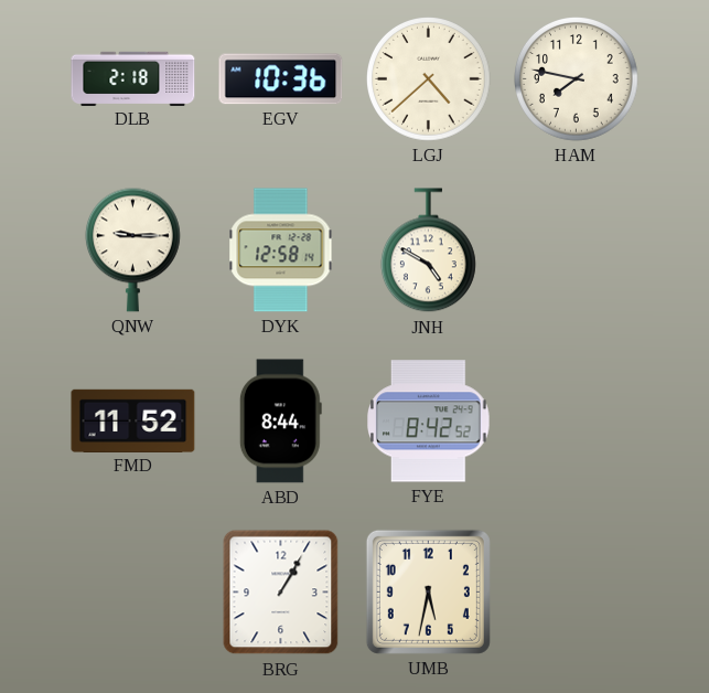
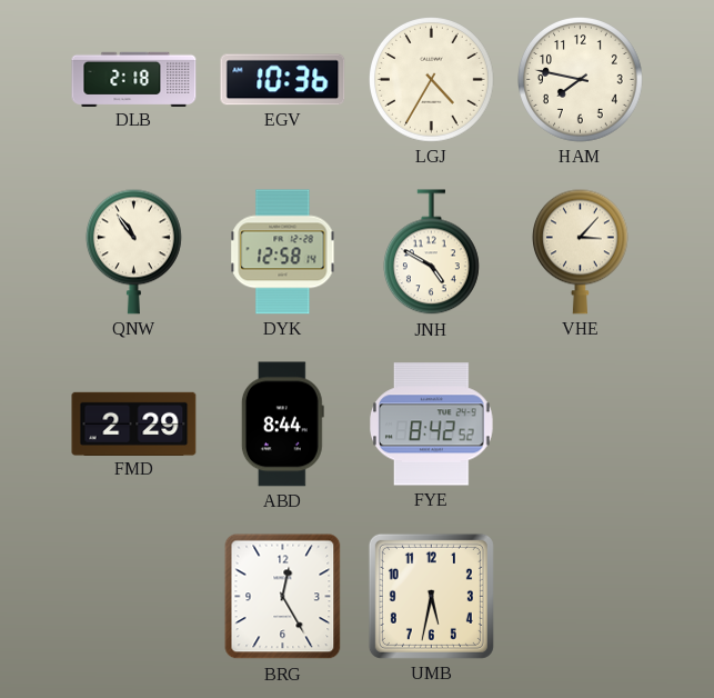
LGJ: 4:38 -> 4:35 (432, 80)
QNW: 9:15 -> 10:54 (133, 251)
VHE: none -> 3:07 (580, 251)
FMD: 11:52 -> 2:29 (134, 423)
BRG: 1:05 -> 12:25 (283, 597)
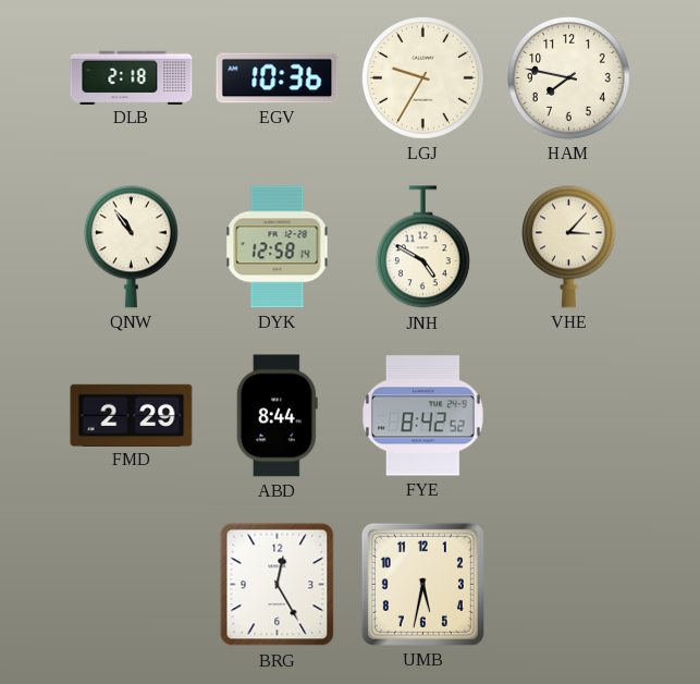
LGJ: 4:35 -> 9:35 (423, 78)
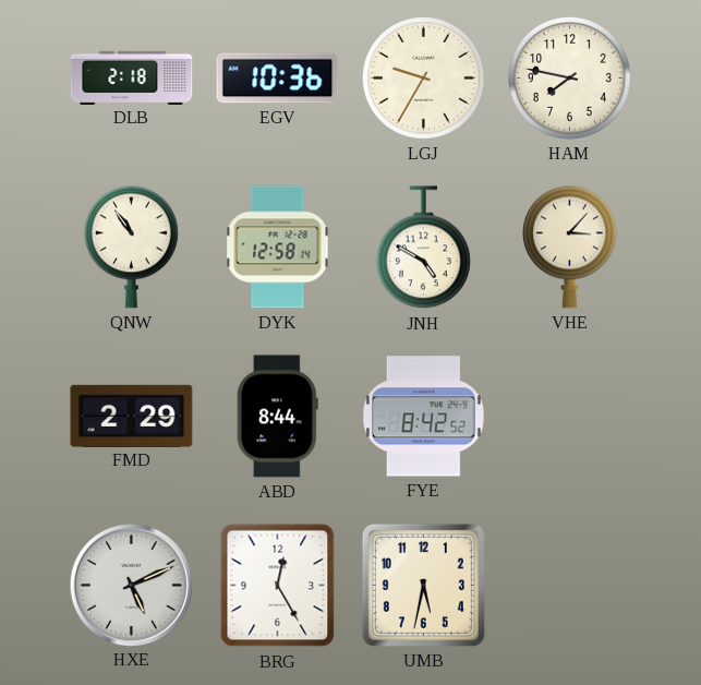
HXE: none -> 5:11 (131, 585)
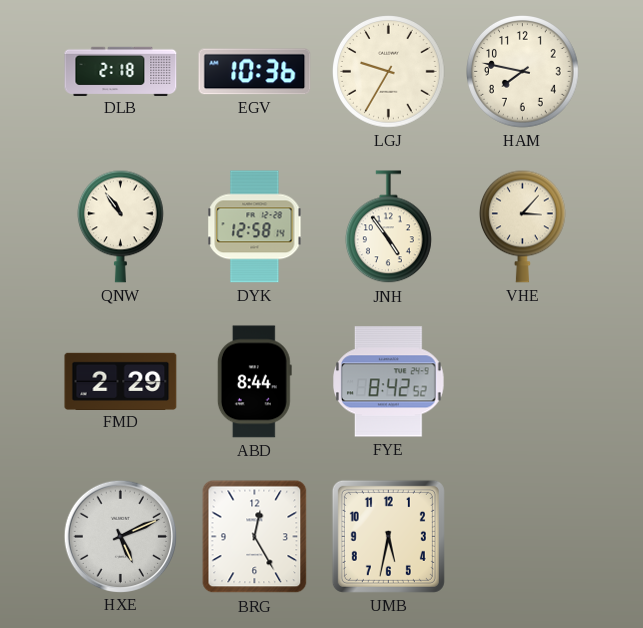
JNH: 4:50 -> 4:54 (388, 227)
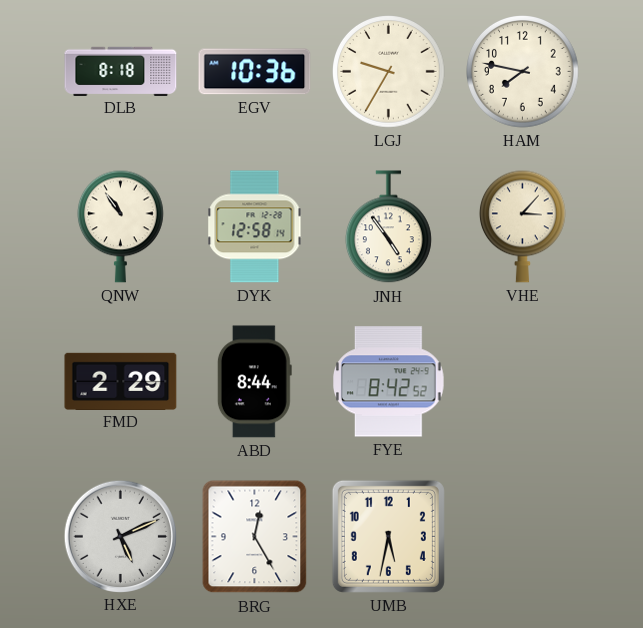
DLB: 2:18 -> 8:18 (121, 71)
